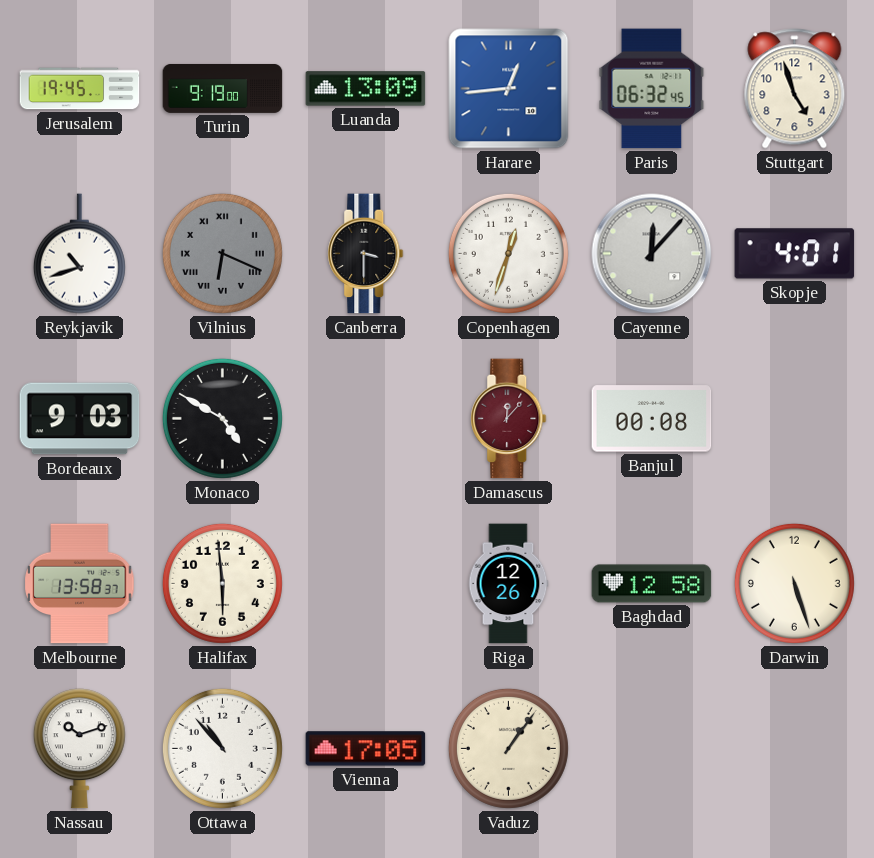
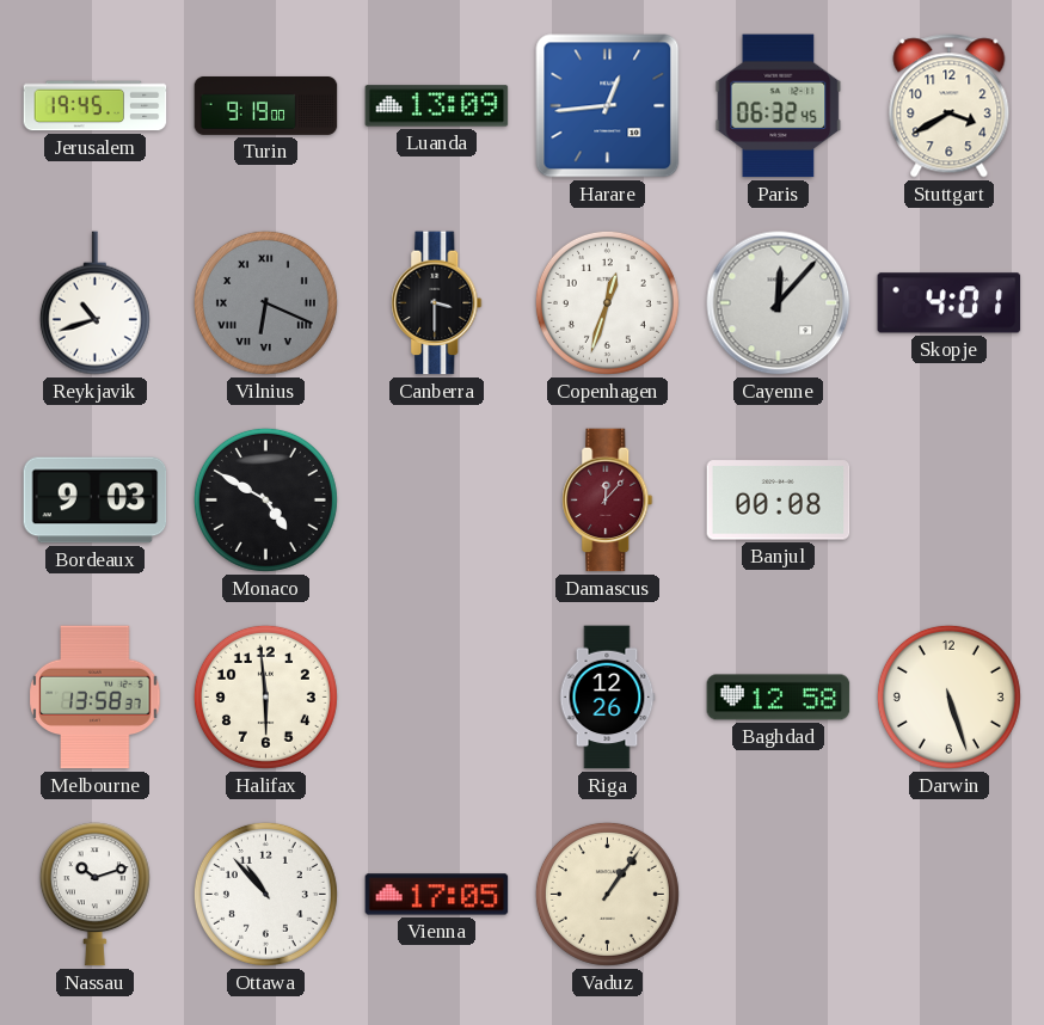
Stuttgart: 4:57 -> 3:40 (950, 106)
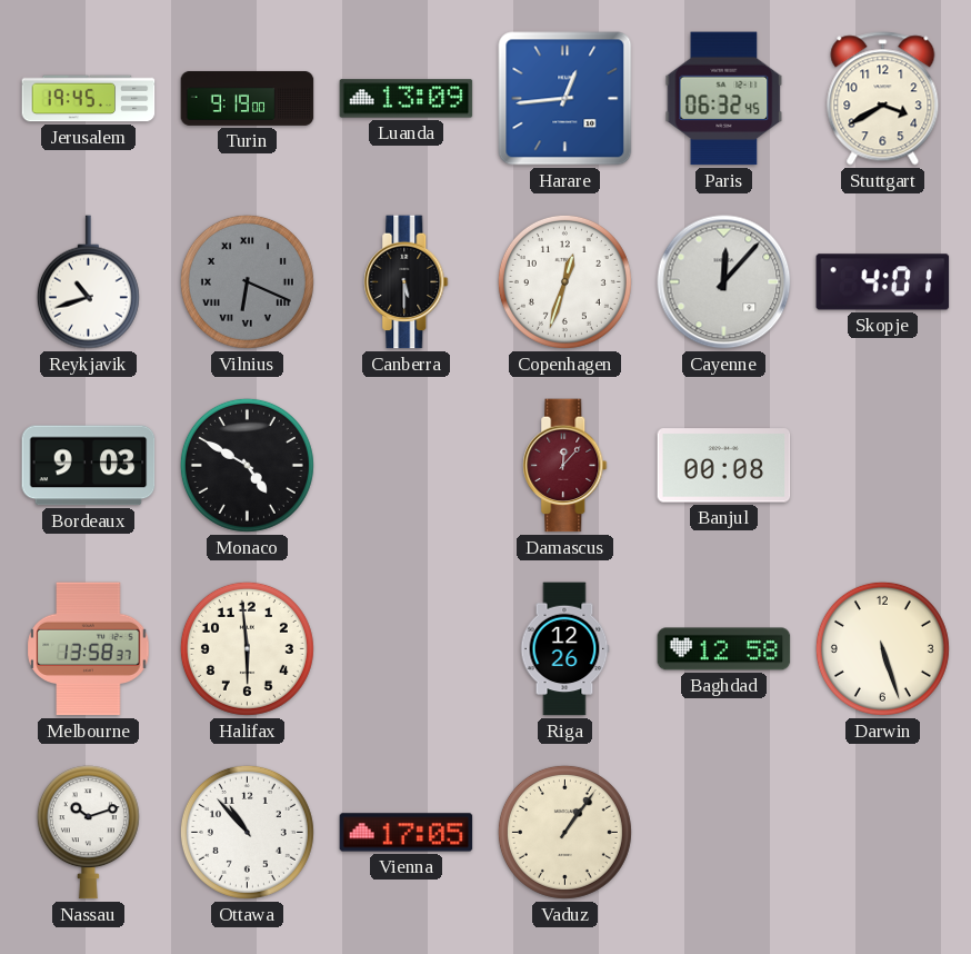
Canberra: 3:30 -> 5:30 (407, 282)
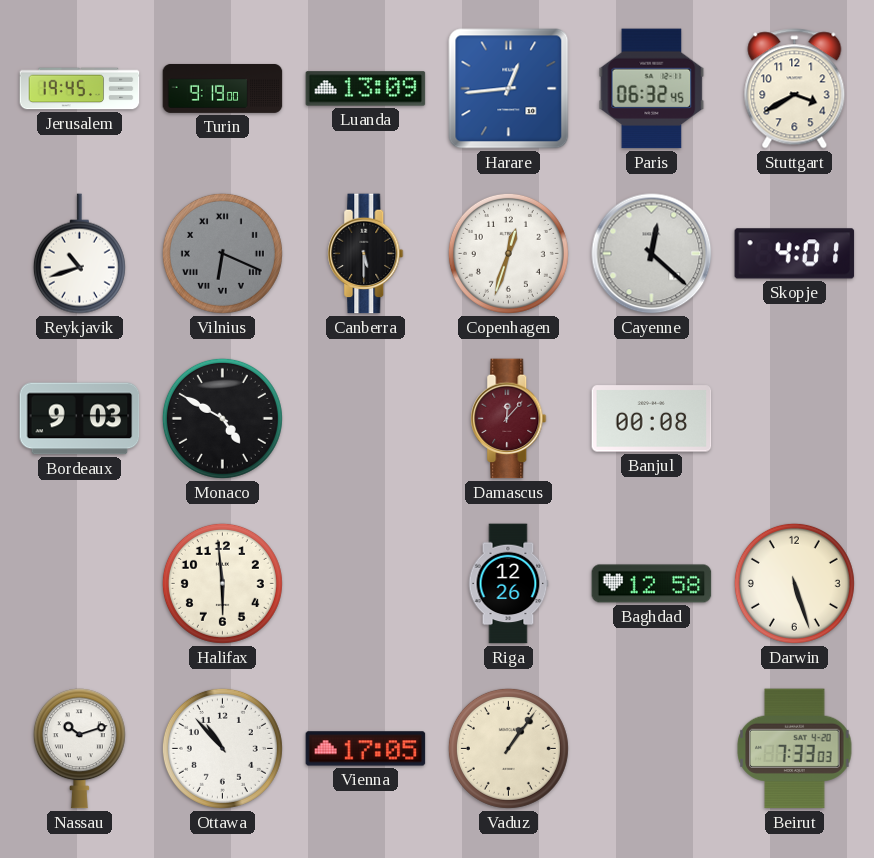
Cayenne: 12:07 -> 12:22 (652, 254)
Melbourne: 13:58 -> none (89, 649)
Beirut: none -> 7:33 (795, 749)
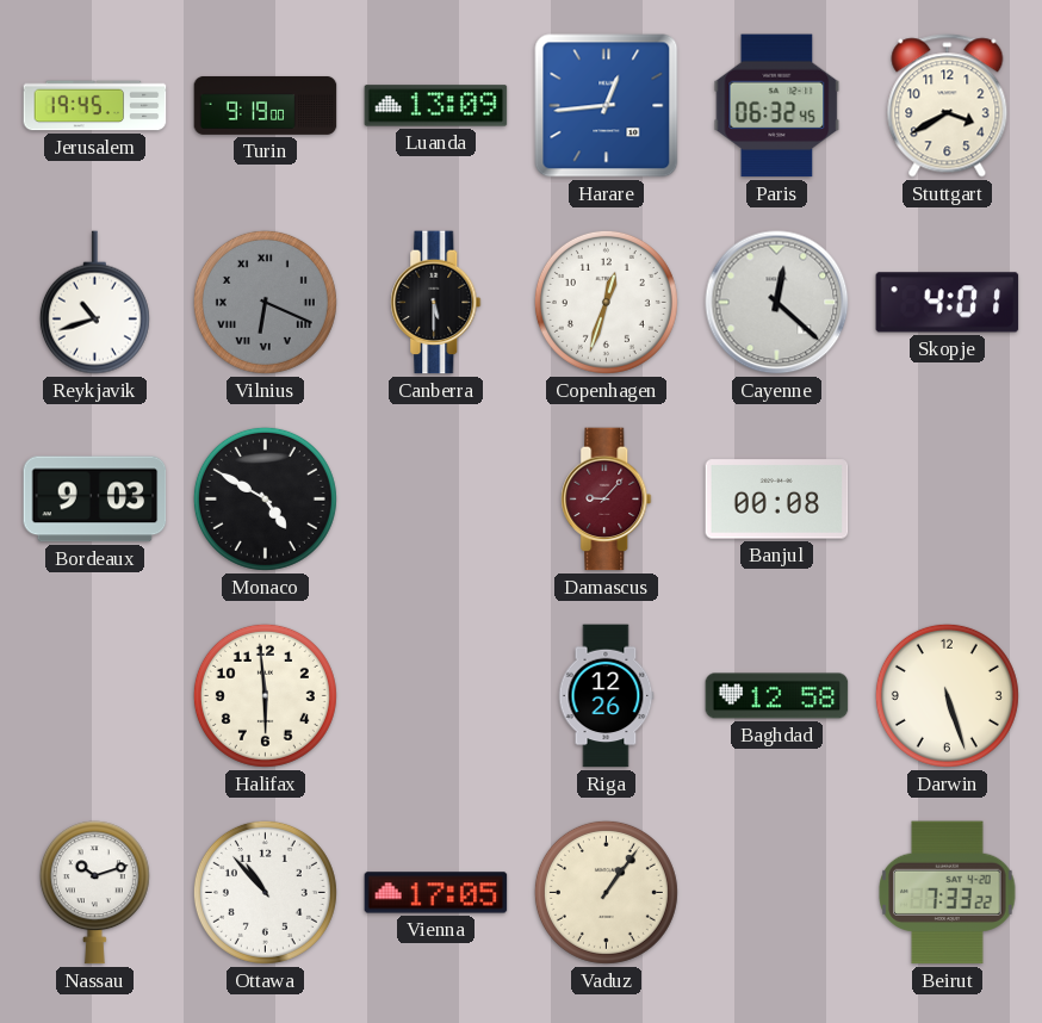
Damascus: 12:07 -> 9:07 (607, 500)
Beirut: 7:33:03 -> 7:33:22 (948, 893)
